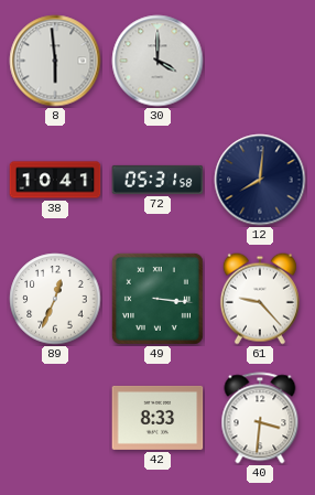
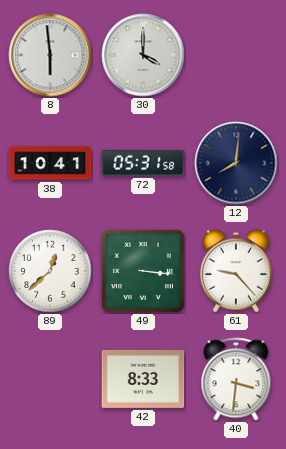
89: 12:34 -> 12:38 (50, 271)
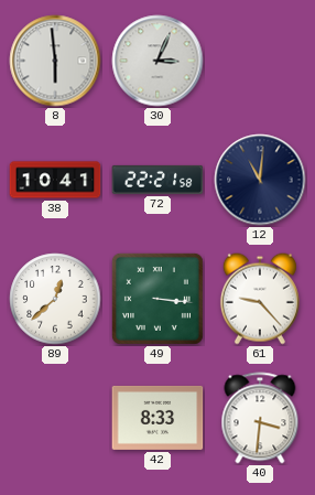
30: 4:00 -> 3:04 (157, 61)
72: 05:31 -> 22:21 (157, 180)
12: 8:01 -> 11:01 (260, 180)
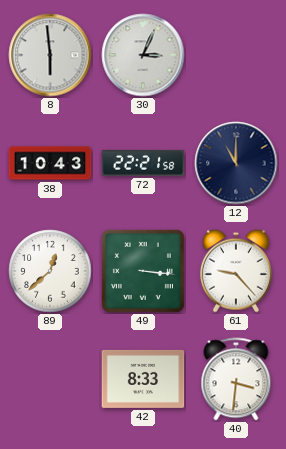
38: 10:41 -> 10:43 (50, 163)
12: 11:01 -> 11:00 (236, 163)
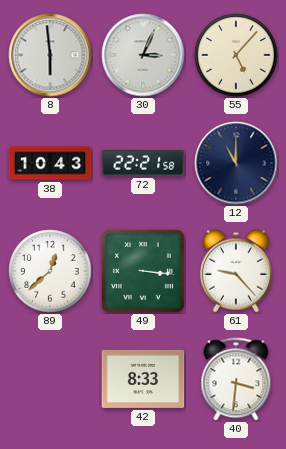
55: none -> 5:07 (236, 55)
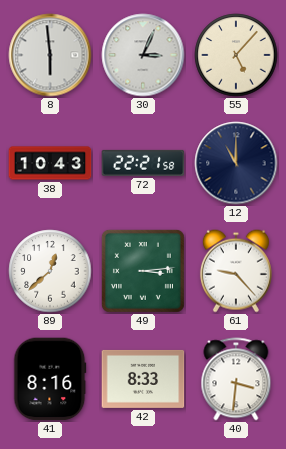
49: 3:16 -> 3:14 (143, 271)
41: none -> 8:16 (50, 379)
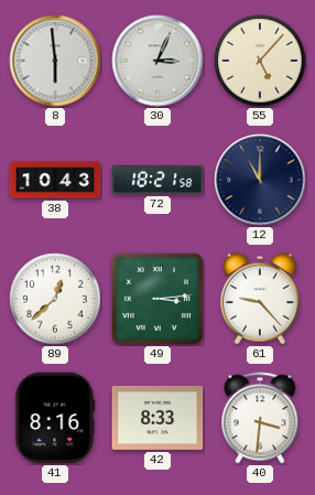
72: 22:21 -> 18:21 (157, 180)
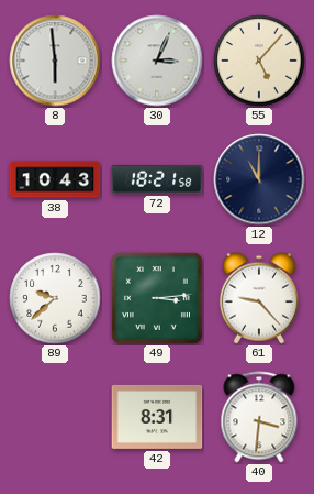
89: 12:38 -> 9:38 (55, 298)
41: 8:16 -> none (55, 418)
42: 8:33 -> 8:31 (157, 417)
